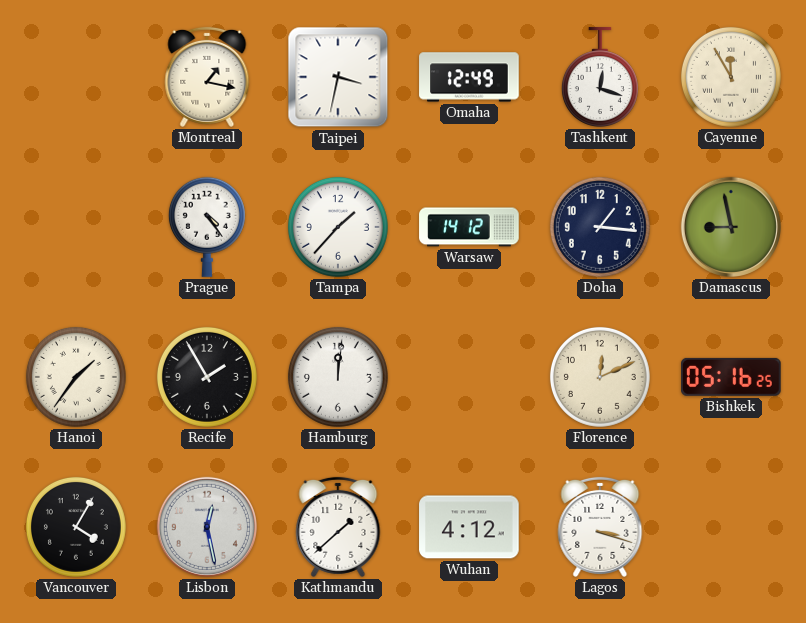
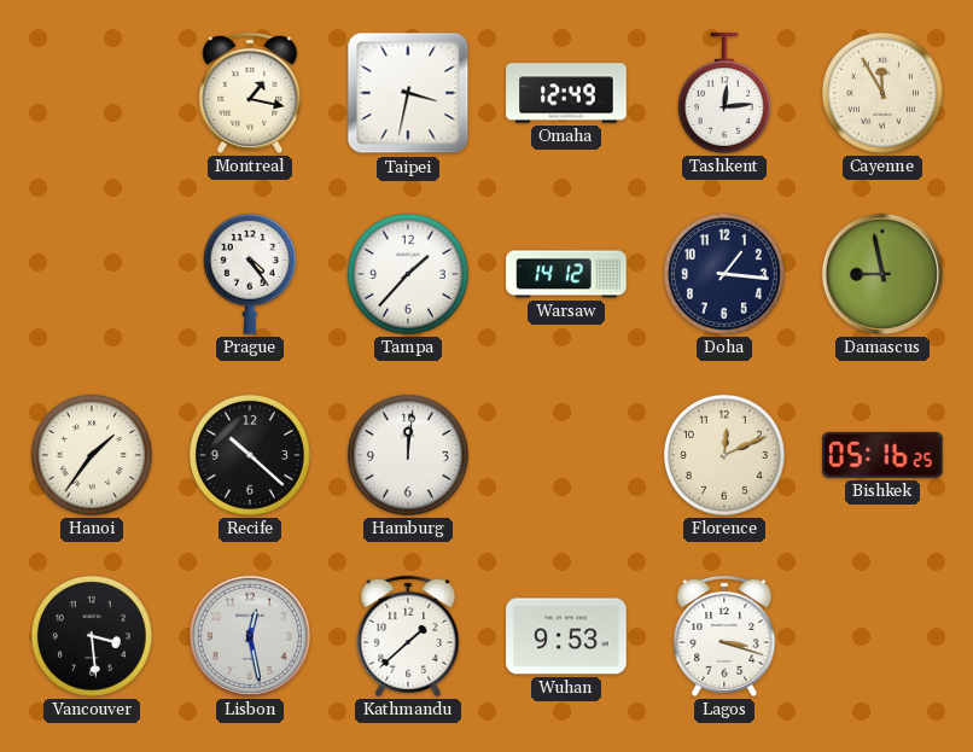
Tashkent: 12:18 -> 12:14 (724, 93)
Recife: 1:55 -> 10:22 (250, 455)
Vancouver: 4:05 -> 3:29 (92, 636)
Wuhan: 4:12 -> 9:53 (566, 636)
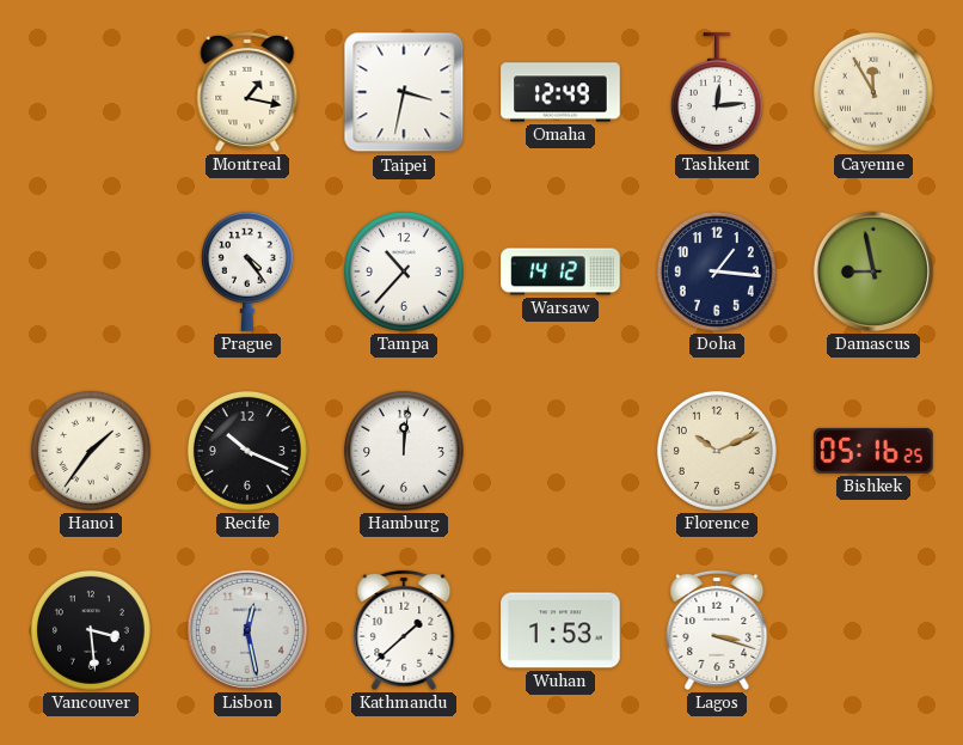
Tampa: 1:37 -> 10:37 (404, 271)
Recife: 10:22 -> 10:19 (247, 451)
Florence: 12:11 -> 10:11 (717, 451)
Wuhan: 9:53 -> 1:53 (560, 630)
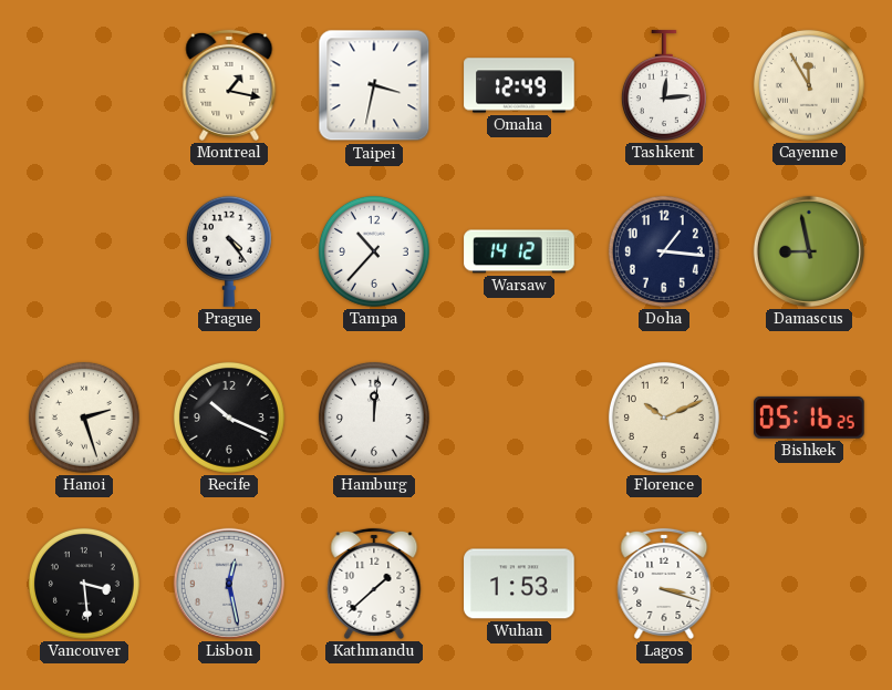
Hanoi: 1:36 -> 2:27 (84, 418)
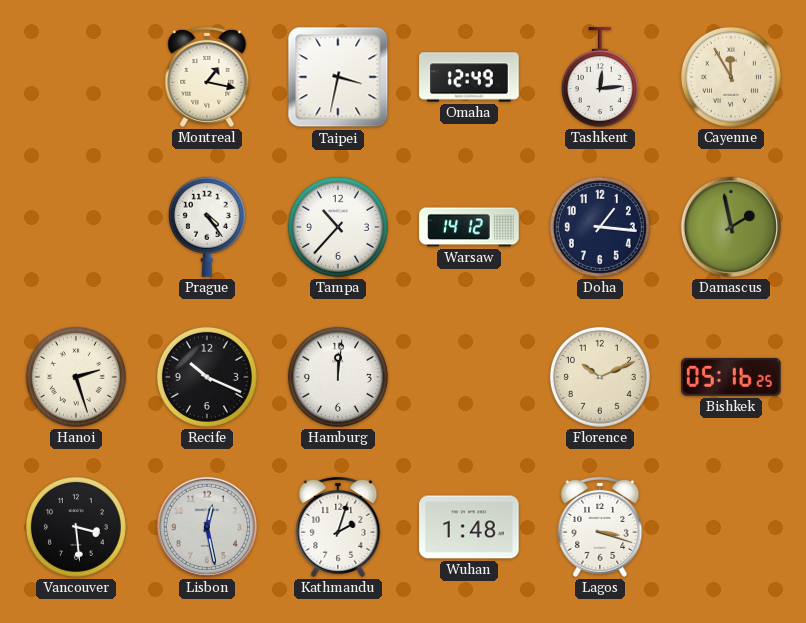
Damascus: 8:58 -> 1:58 (731, 227)
Kathmandu: 1:38 -> 2:03 (338, 527)
Wuhan: 1:53 -> 1:48 (469, 527)
